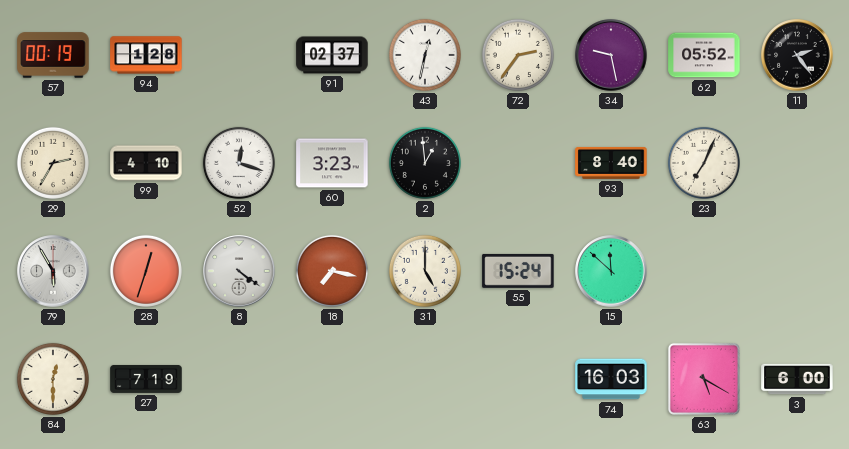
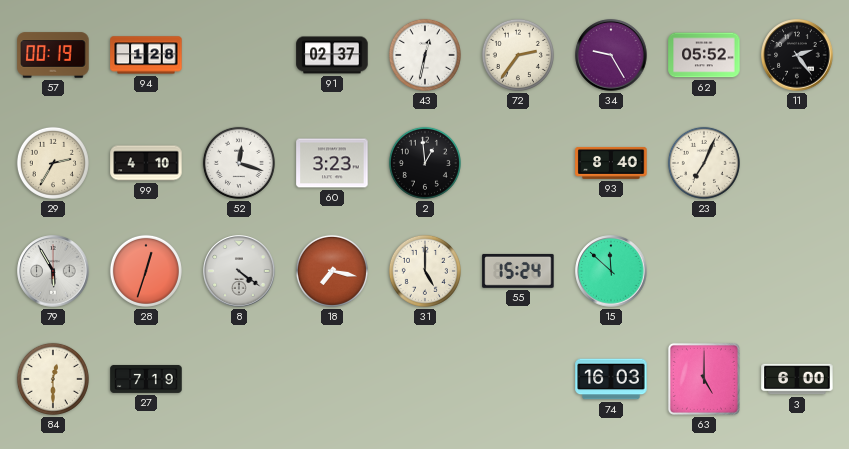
34: 9:28 -> 9:25 (611, 55)
63: 5:20 -> 5:00 (704, 379)
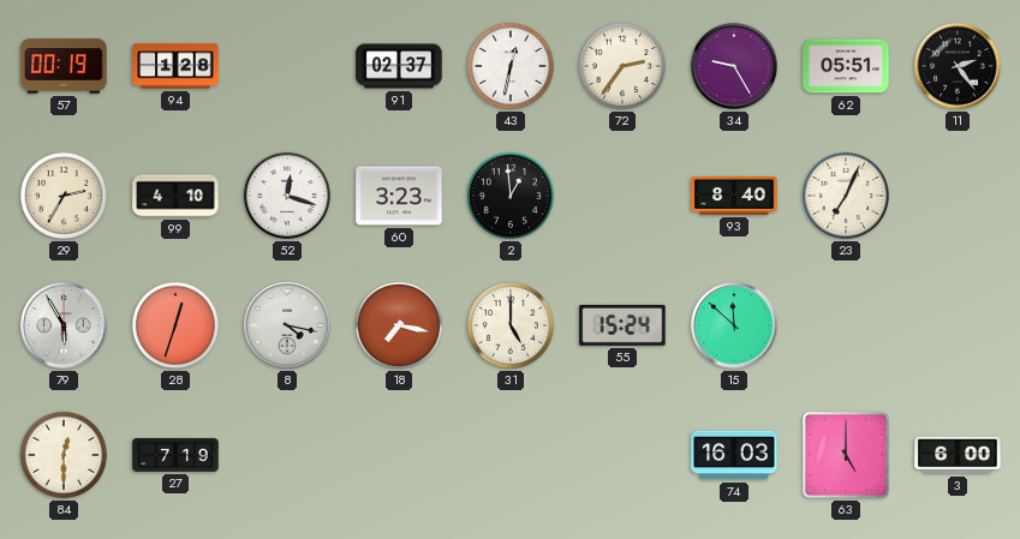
62: 05:52 -> 05:51 (846, 66)
8: 4:21 -> 4:17 (287, 325)
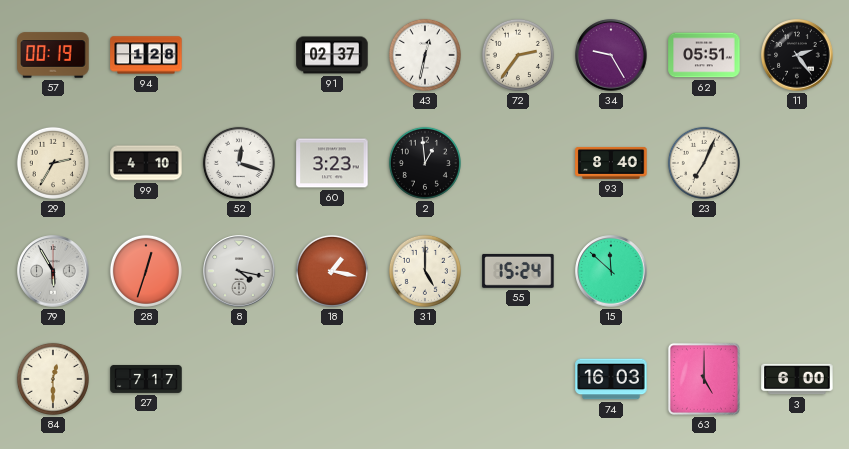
18: 7:17 -> 1:17 (332, 271)
27: 7:19 -> 7:17 (146, 379)
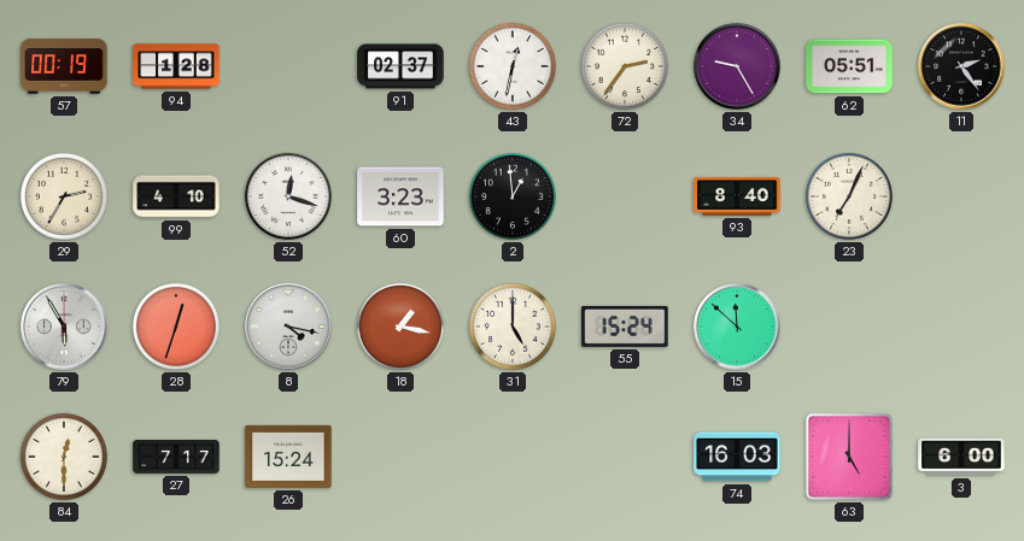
26: none -> 15:24 (288, 457)
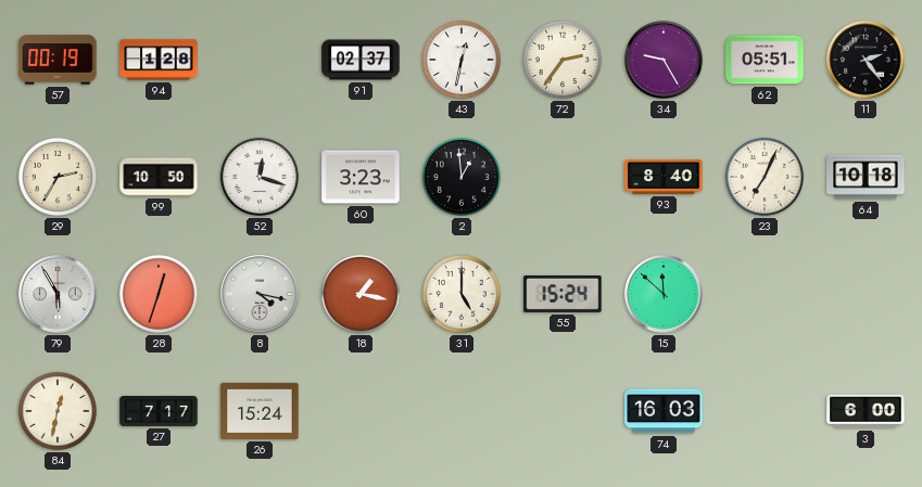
99: 4:10 -> 10:50 (159, 177)
64: none -> 10:18 (866, 177)
84: 12:30 -> 12:32 (58, 411)
63: 5:00 -> none (849, 457)
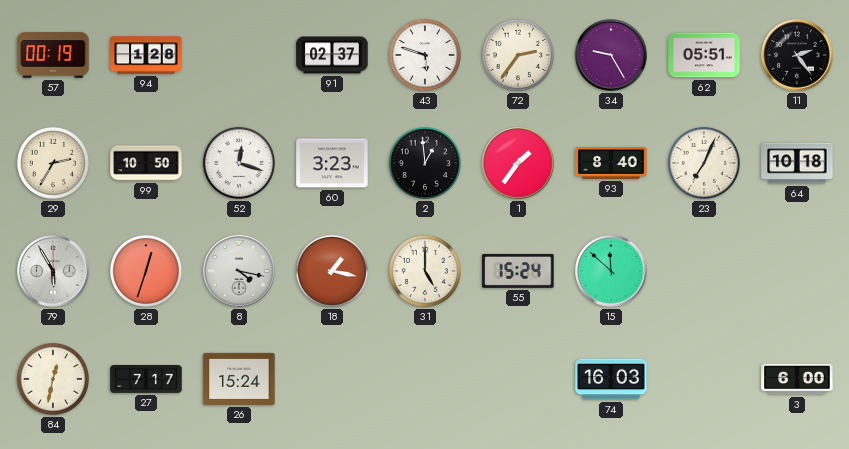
43: 12:32 -> 5:48 (425, 55)
1: none -> 1:36 (518, 163)
